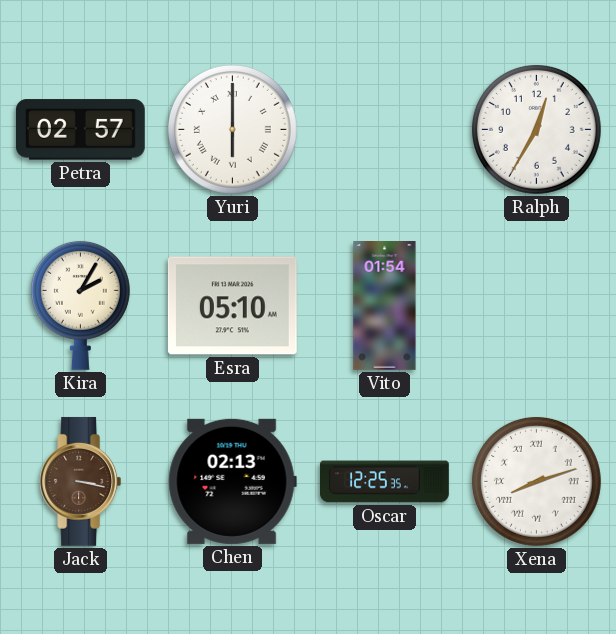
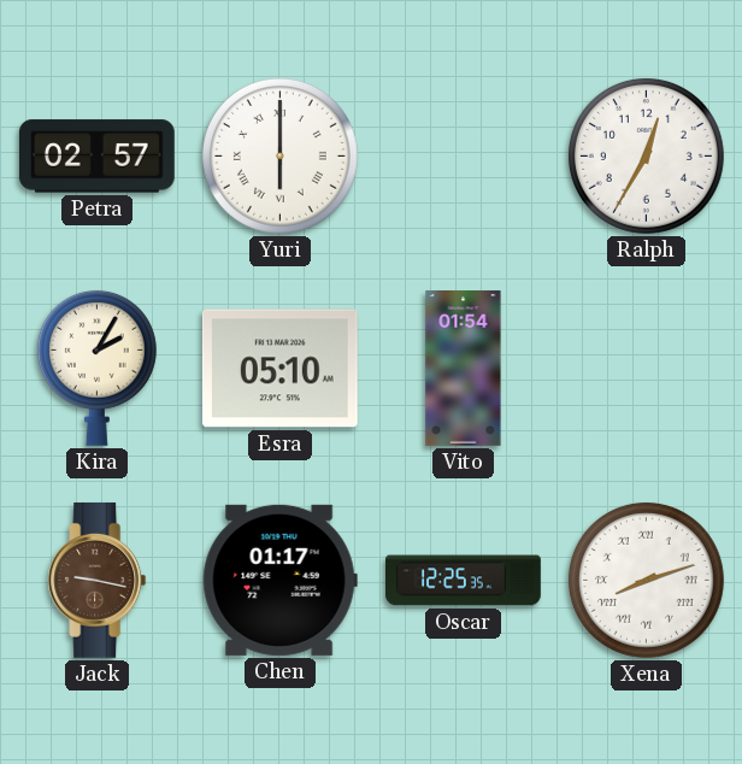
Jack: 3:17 -> 9:17 (98, 580)
Chen: 02:13 -> 01:17 (279, 580)
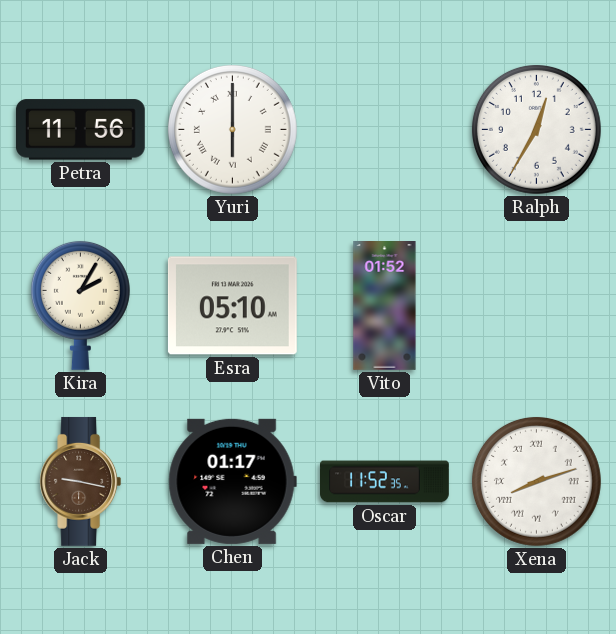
Petra: 02:57 -> 11:56 (80, 130)
Vito: 01:54 -> 01:52 (385, 306)
Oscar: 12:25 -> 11:52 (385, 482)
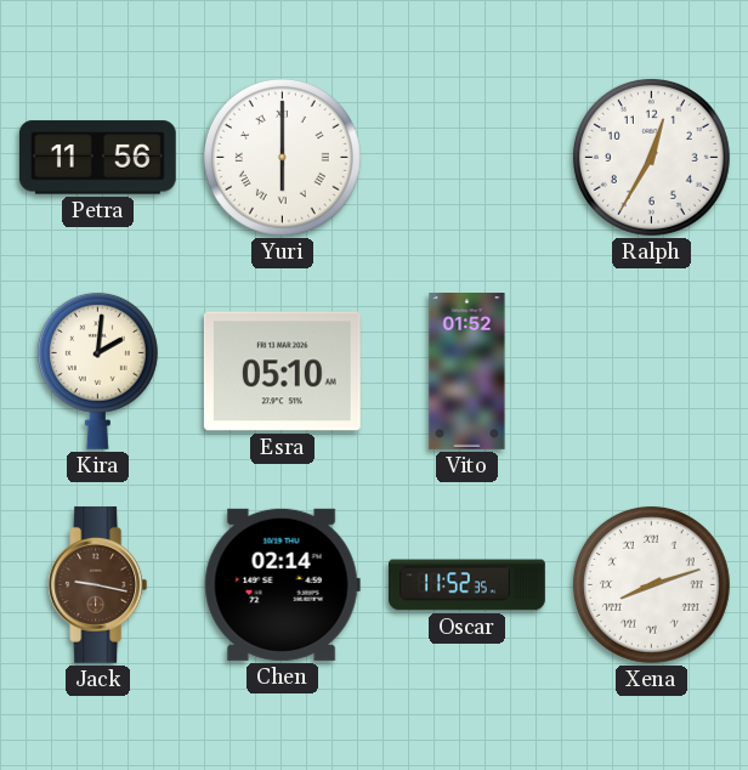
Kira: 2:05 -> 2:01 (97, 370)
Chen: 01:17 -> 02:14 (282, 584)
